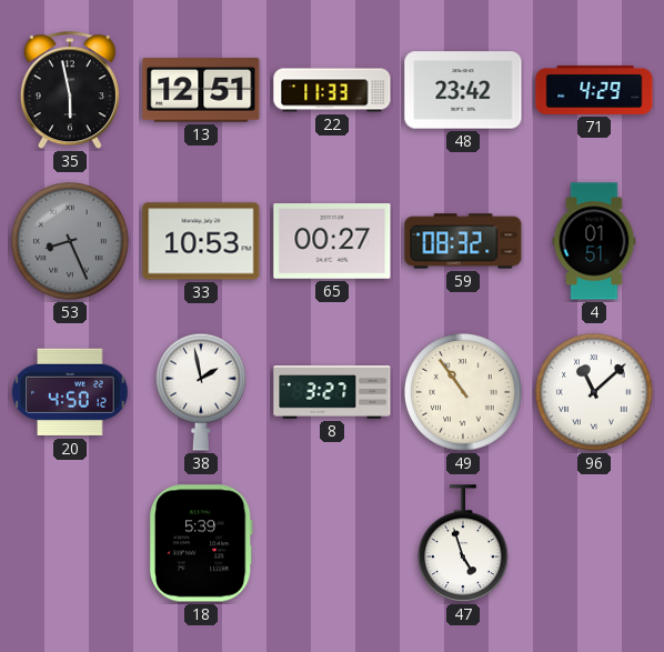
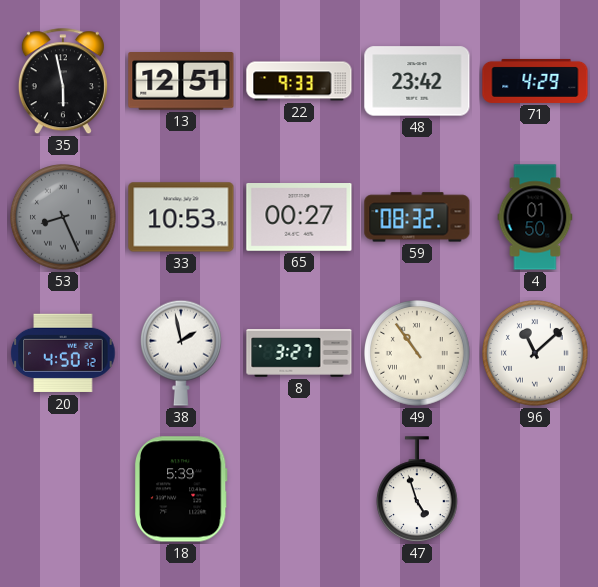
22: 11:33 -> 9:33 (299, 81)
4: 01:51 -> 01:50 (535, 217)
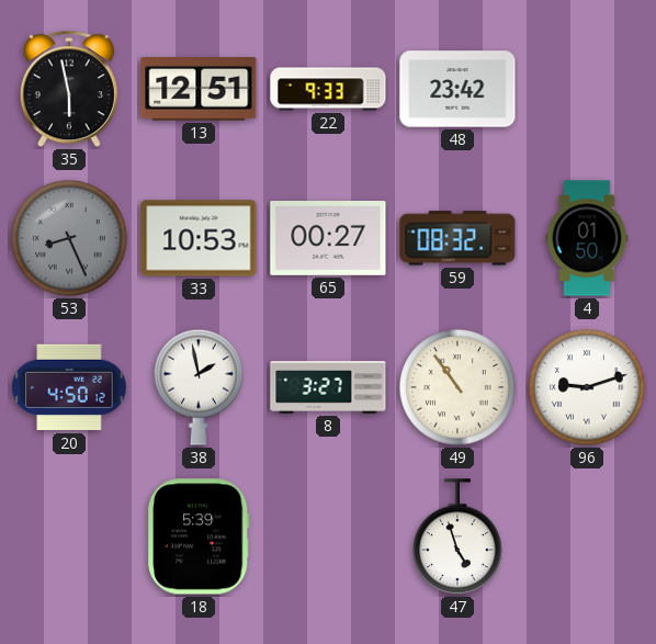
71: 4:29 -> none (535, 81)
96: 11:08 -> 9:12 (588, 388)
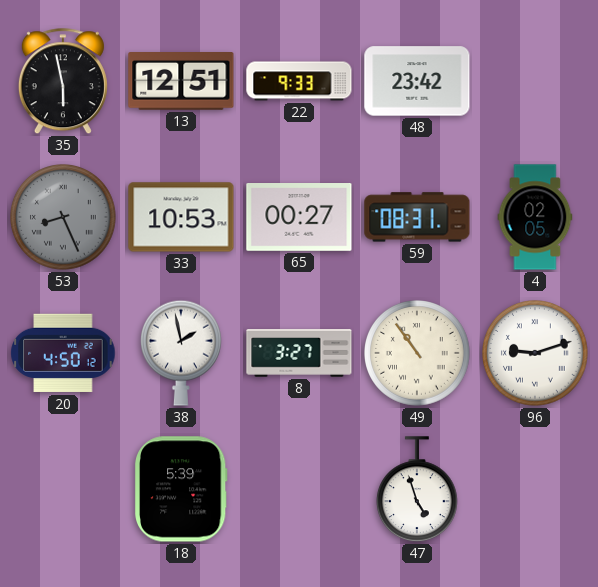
59: 08:32 -> 08:31 (417, 217)
4: 01:50 -> 02:05 (535, 217)
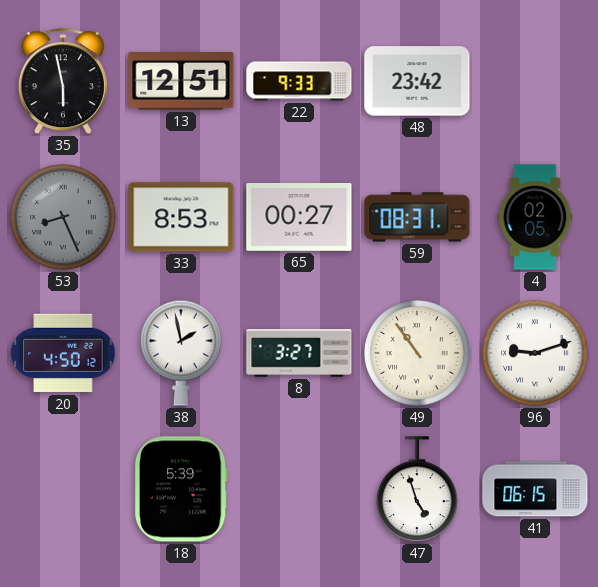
33: 10:53 -> 8:53 (181, 217)
41: none -> 06:15 (535, 489)
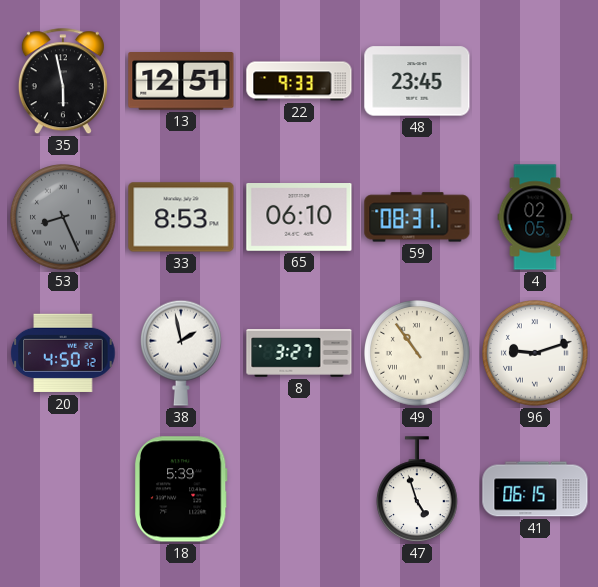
48: 23:42 -> 23:45 (417, 81)
65: 00:27 -> 06:10 (299, 218)
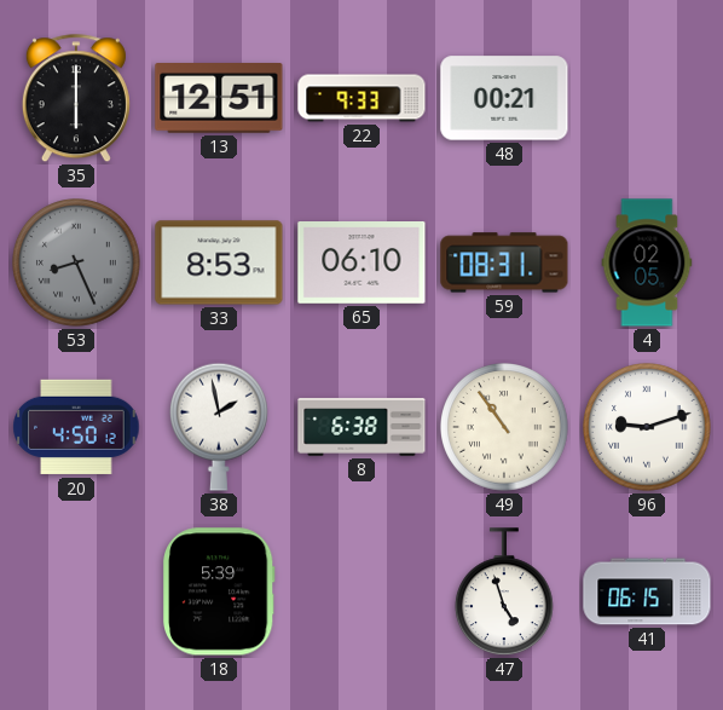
35: 5:58 -> 6:00 (76, 99)
48: 23:45 -> 00:21 (504, 98)
8: 3:27 -> 6:38 (361, 427)
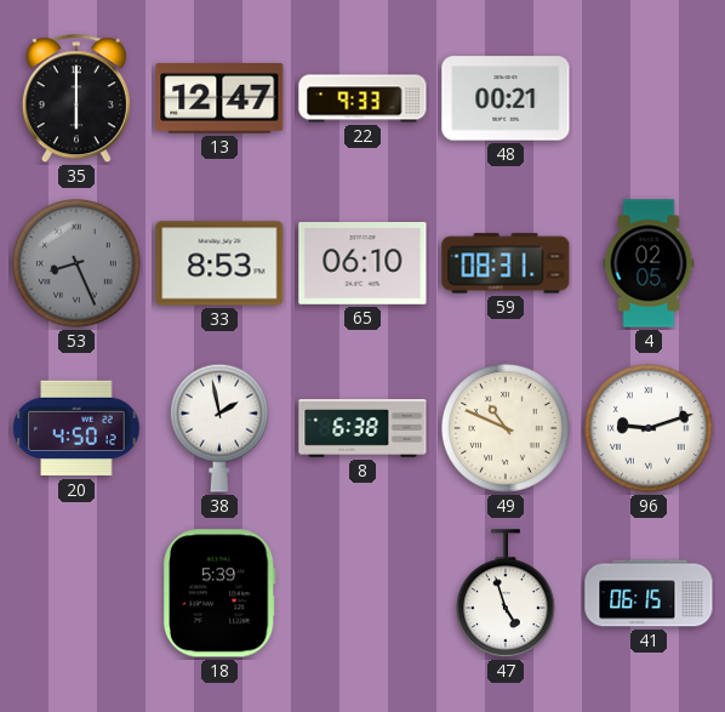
13: 12:51 -> 12:47 (219, 99)
49: 10:54 -> 10:49 (507, 429)
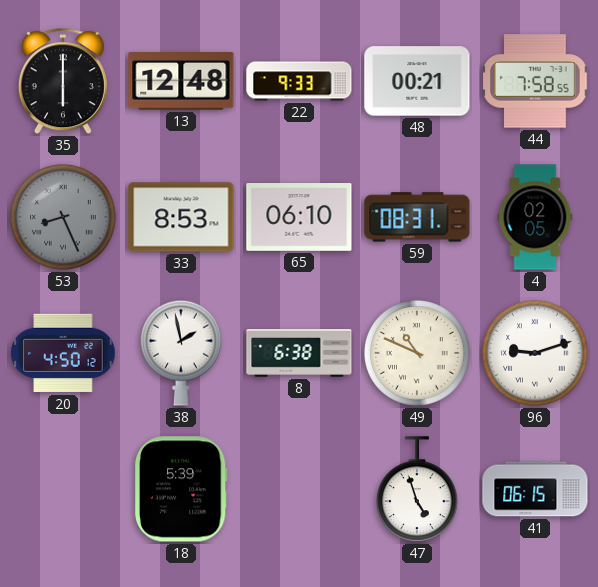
13: 12:47 -> 12:48 (181, 82)
44: none -> 7:58 (535, 81)
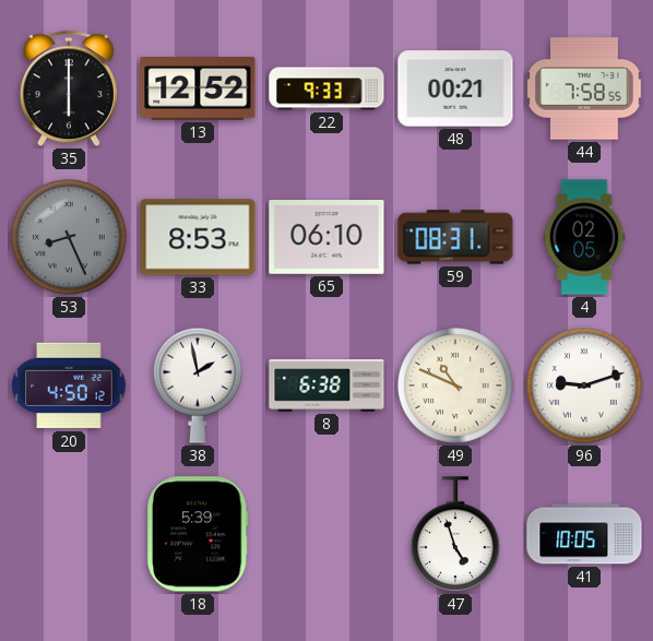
13: 12:48 -> 12:52 (198, 90)
41: 06:15 -> 10:05 (584, 534)
